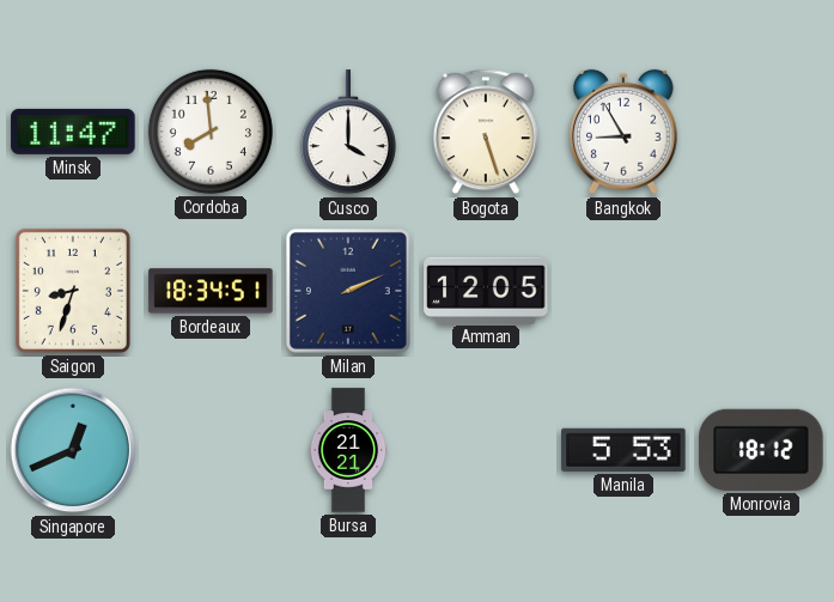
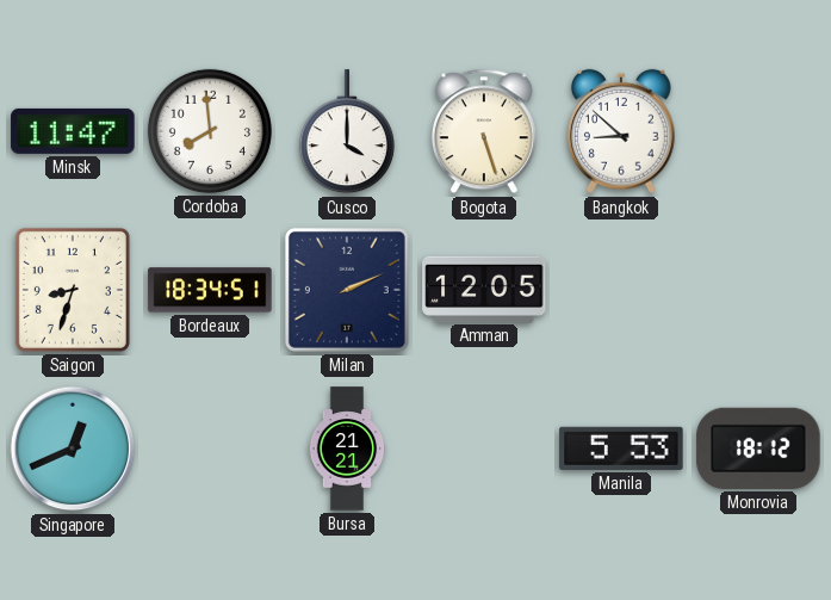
Bangkok: 8:55 -> 8:52 (622, 131)
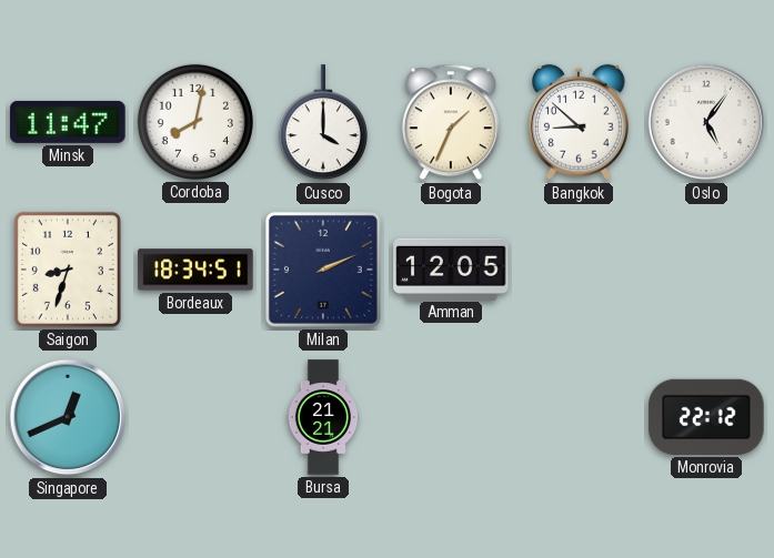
Cordoba: 7:59 -> 8:02 (195, 122)
Bogota: 5:27 -> 1:34 (451, 122)
Oslo: none -> 5:06 (706, 122)
Manila: 5:53 -> none (621, 449)
Monrovia: 18:12 -> 22:12 (706, 417)
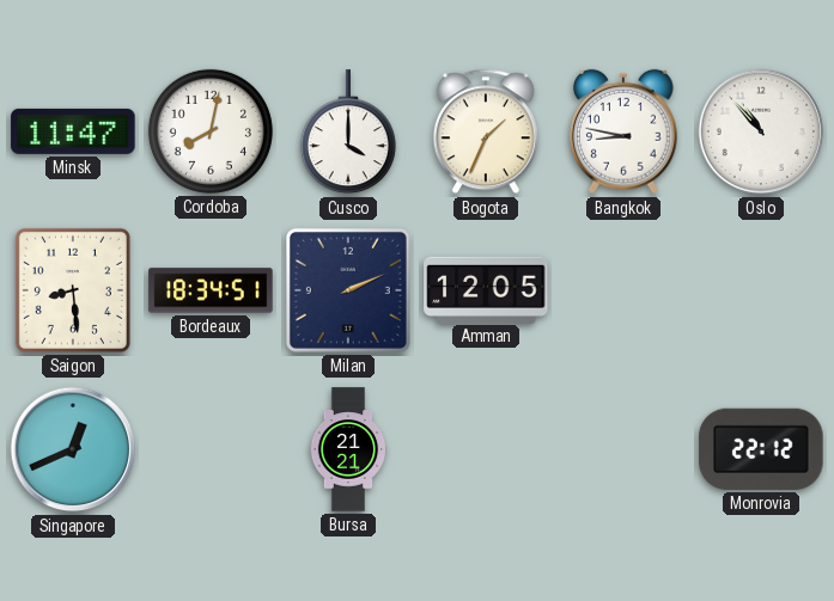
Bangkok: 8:52 -> 8:47 (625, 131)
Oslo: 5:06 -> 10:53 (761, 131)
Saigon: 8:33 -> 8:29 (73, 290)
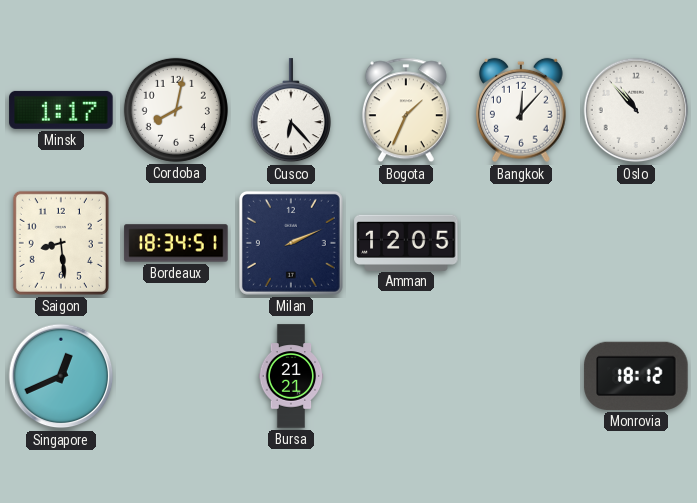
Minsk: 11:47 -> 1:17 (61, 110)
Cusco: 4:00 -> 6:23 (291, 111)
Bangkok: 8:47 -> 12:07 (522, 110)
Monrovia: 22:12 -> 18:12 (636, 376)
